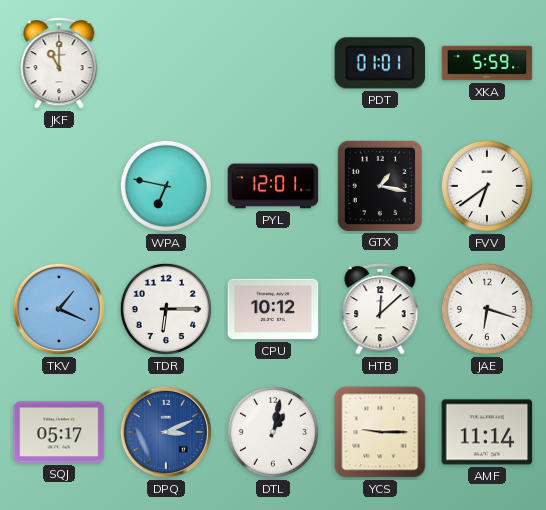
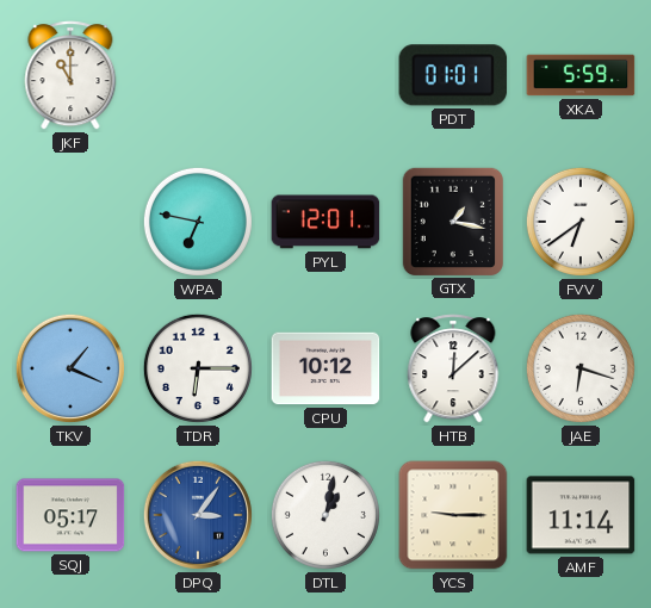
DPQ: 3:11 -> 3:06 (198, 515)
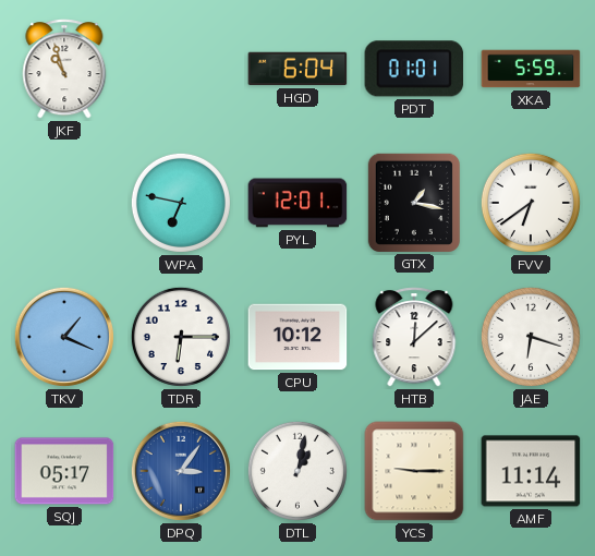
JKF: 11:00 -> 10:57 (64, 69)
HGD: none -> 6:04 (297, 69)
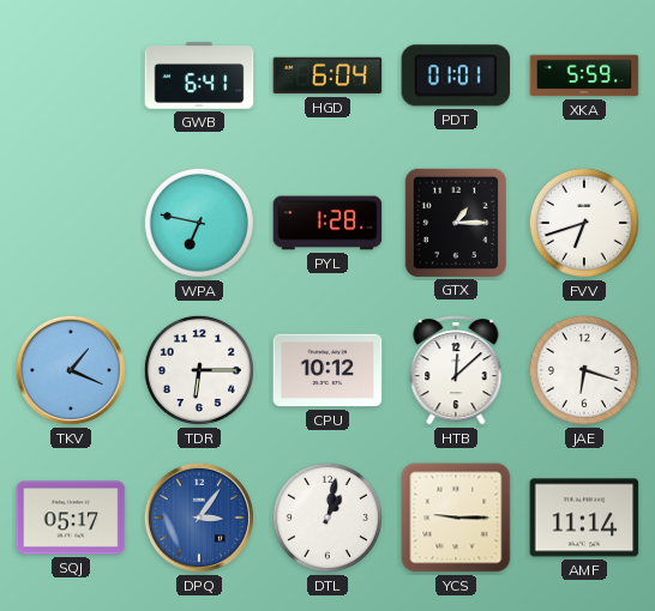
JKF: 10:57 -> none (64, 69)
GWB: none -> 6:41 (199, 75)
PYL: 12:01 -> 1:28 (327, 223)
GTX: 1:17 -> 1:15 (455, 222)
FVV: 6:39 -> 6:42 (584, 223)
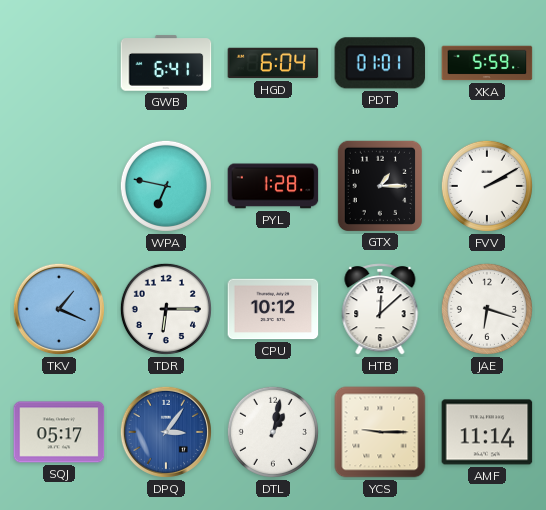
FVV: 6:42 -> 2:10 (487, 186)
